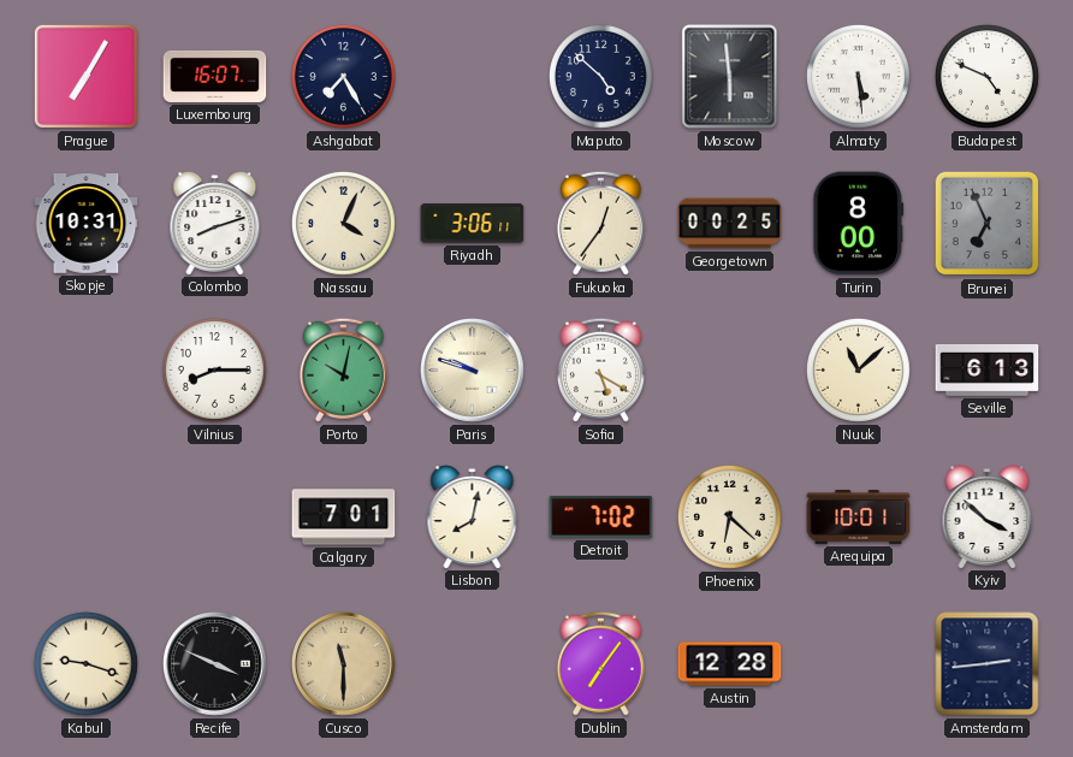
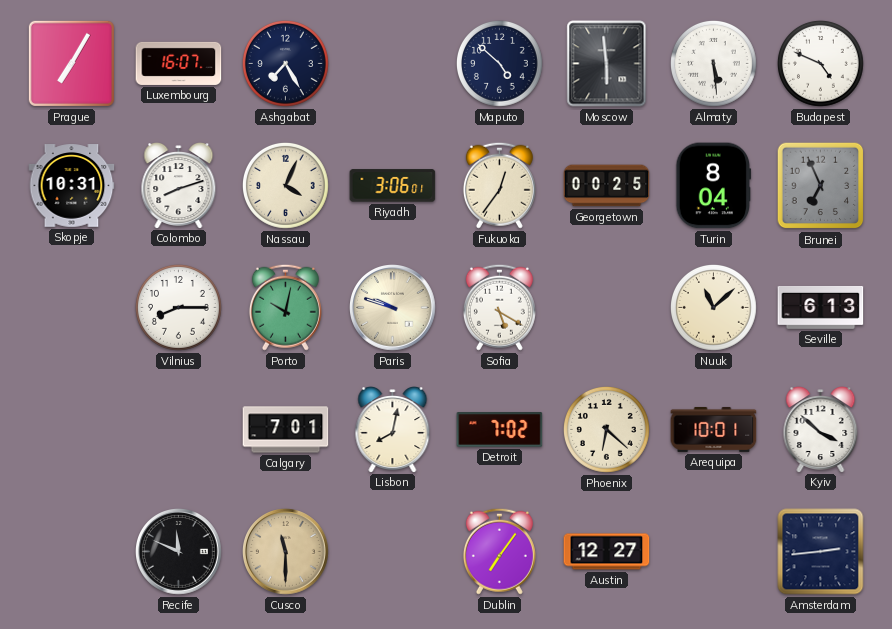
Riyadh: 3:06:11 -> 3:06:01 (393, 186)
Turin: 8:00 -> 8:04 (714, 186)
Kabul: 9:18 -> none (85, 663)
Recife: 3:49 -> 11:49 (179, 552)
Austin: 12:28 -> 12:27 (607, 552)
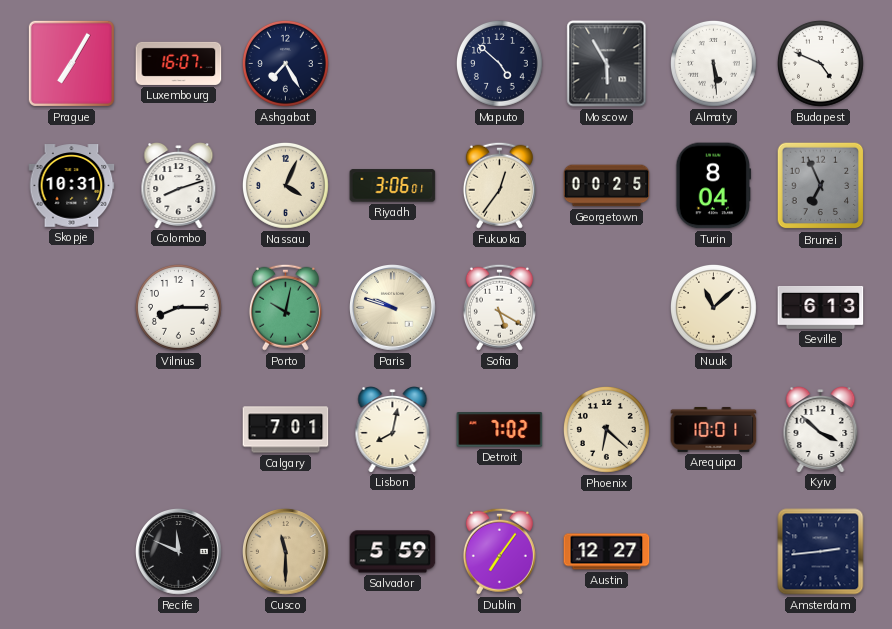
Moscow: 5:59 -> 5:55 (607, 64)
Salvador: none -> 5:59 (393, 552)
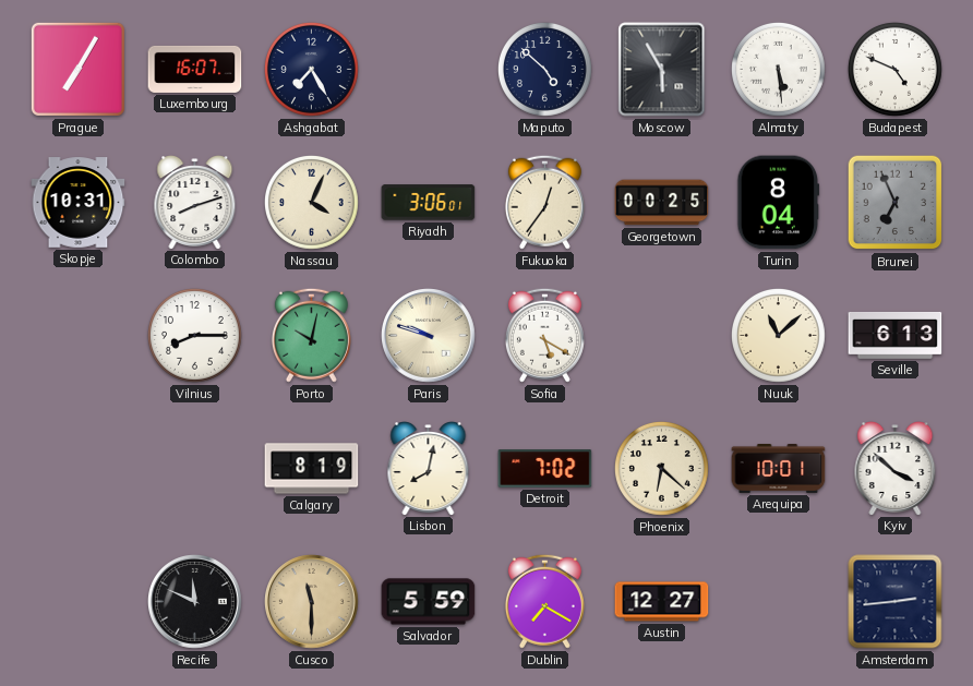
Calgary: 7:01 -> 8:19 (312, 469)
Dublin: 7:06 -> 7:20 (544, 601)
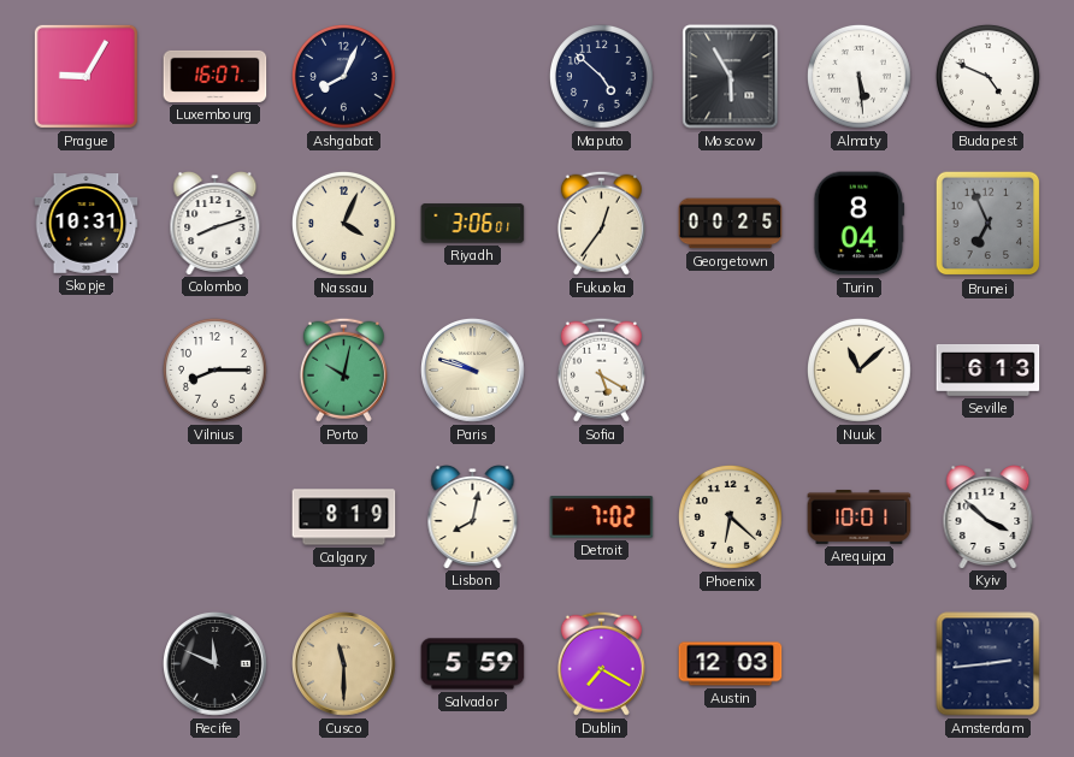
Prague: 7:05 -> 9:05 (85, 76)
Ashgabat: 7:25 -> 8:04 (343, 76)
Austin: 12:27 -> 12:03 (731, 664)
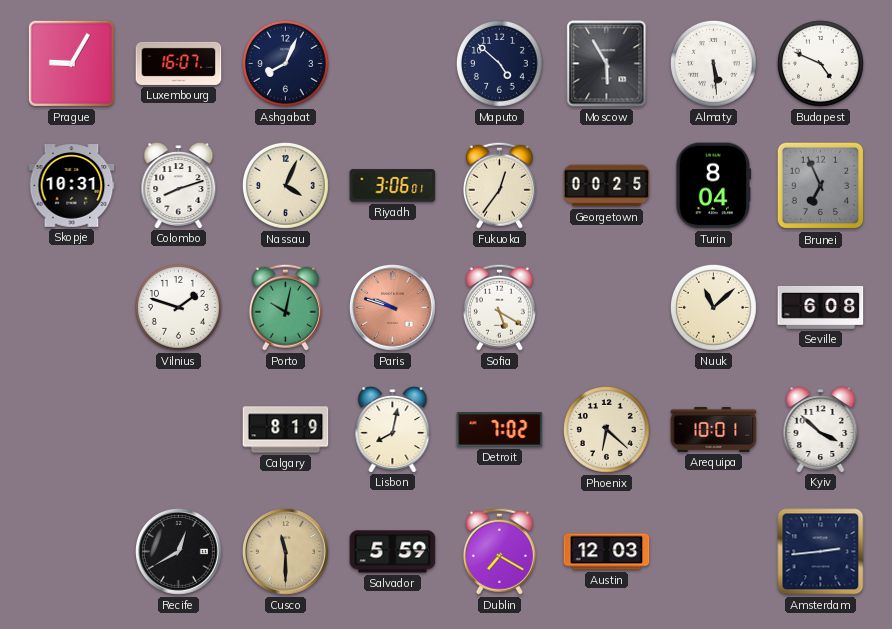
Vilnius: 8:15 -> 1:48 (178, 307)
Paris dial: cream -> salmon (393, 308)
Seville: 6:13 -> 6:08 (821, 307)
Recife: 11:49 -> 12:40 (179, 552)
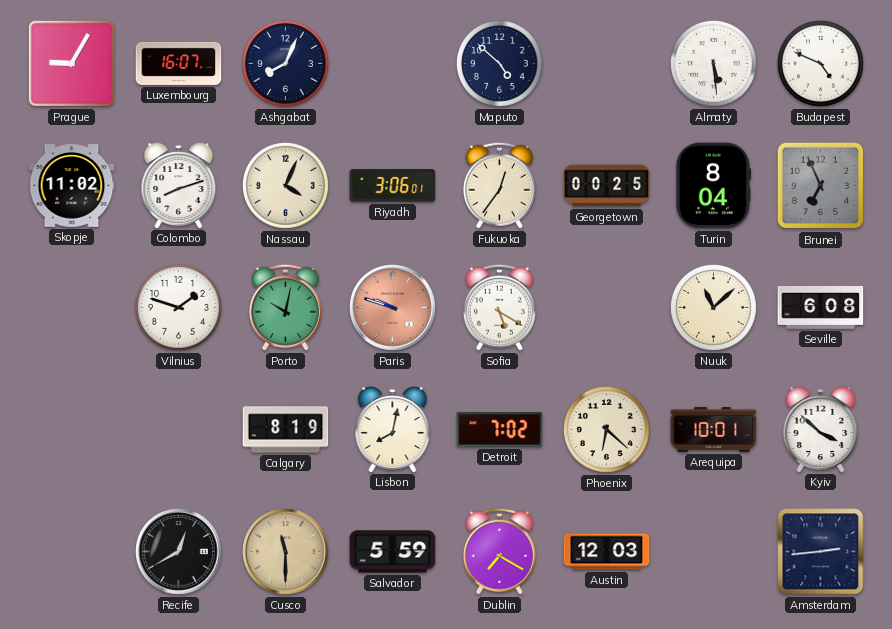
Moscow: 5:55 -> none (607, 64)
Skopje: 10:31 -> 11:02 (72, 186)
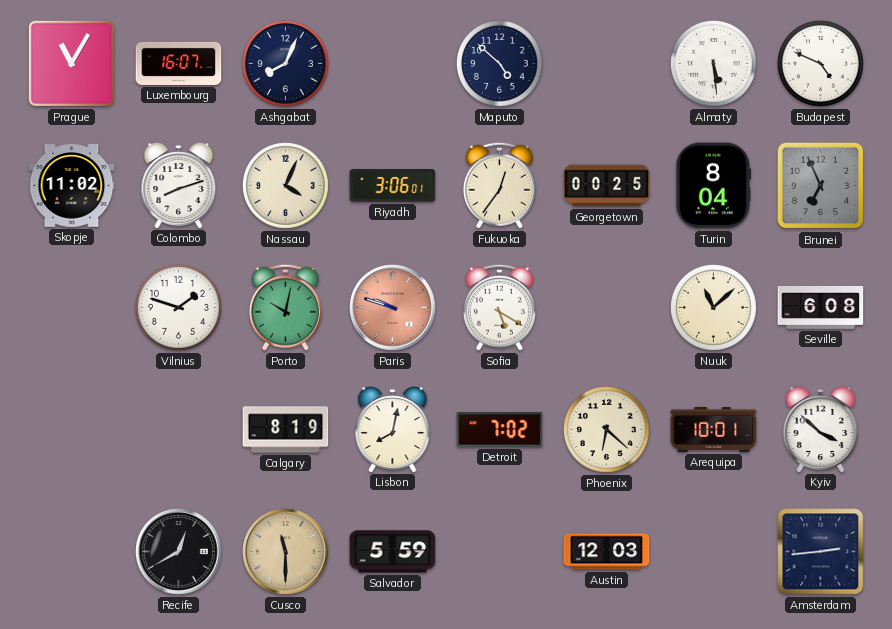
Prague: 9:05 -> 11:05 (71, 63)
Dublin: 7:20 -> none (499, 551)
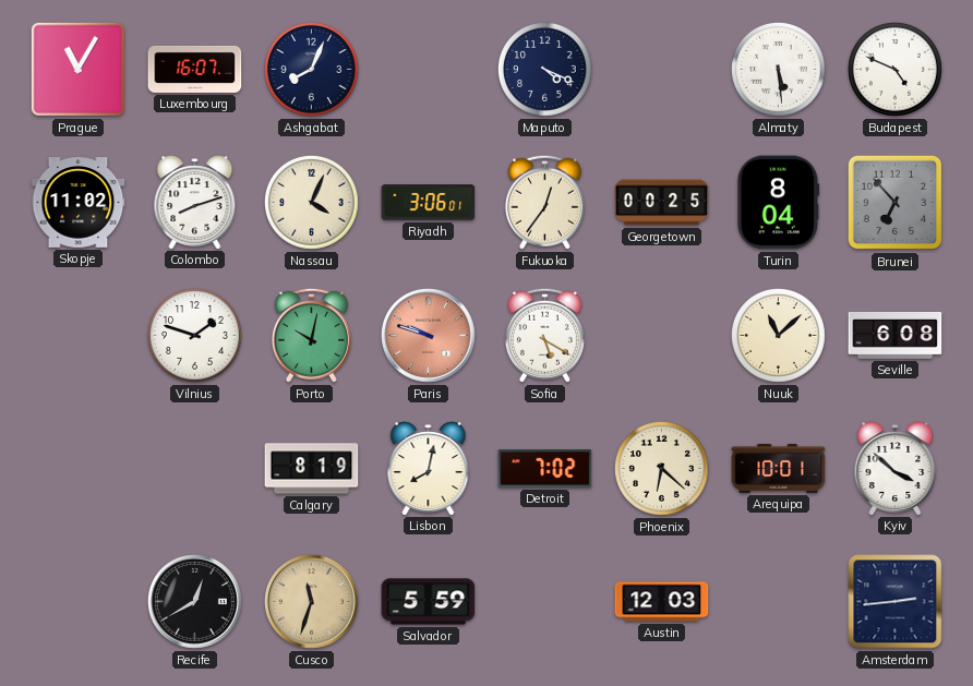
Maputo: 4:52 -> 4:19 (544, 69)
Brunei: 6:56 -> 6:53 (896, 203)
Cusco: 11:30 -> 11:33 (312, 602)
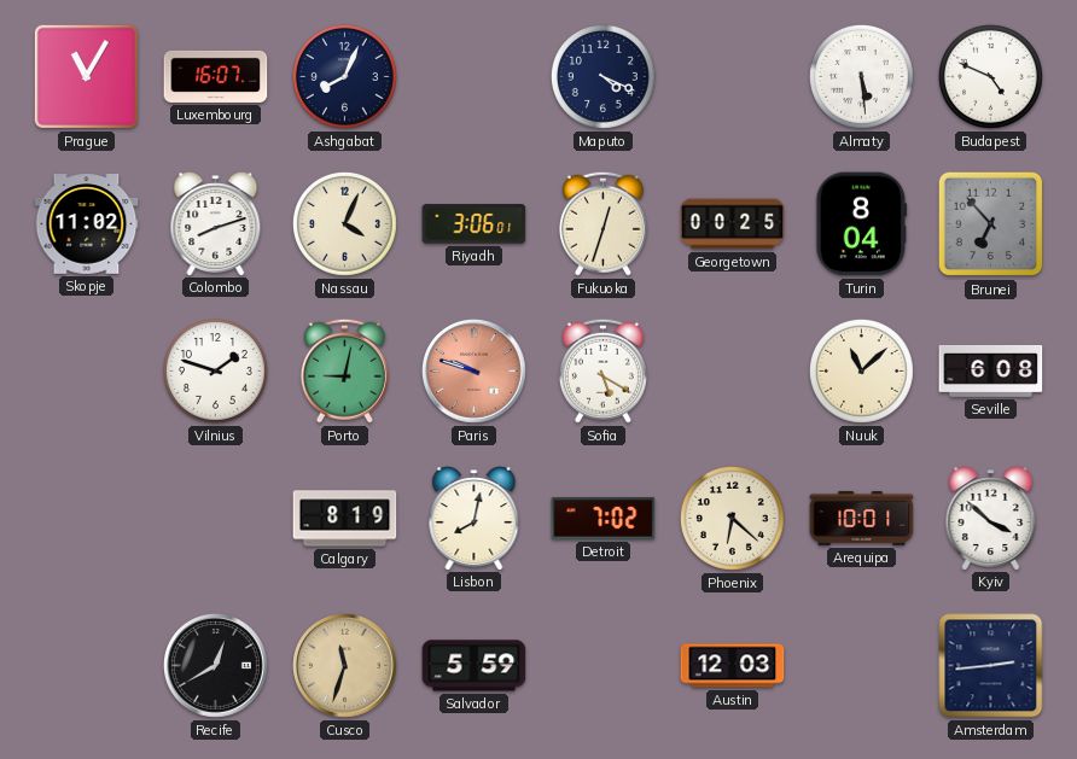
Fukuoka: 12:36 -> 12:33 (602, 223)
Porto: 10:02 -> 9:02 (344, 370)
